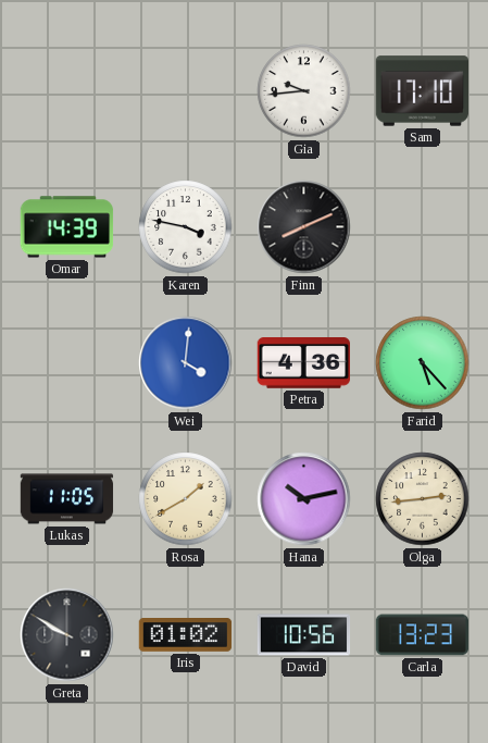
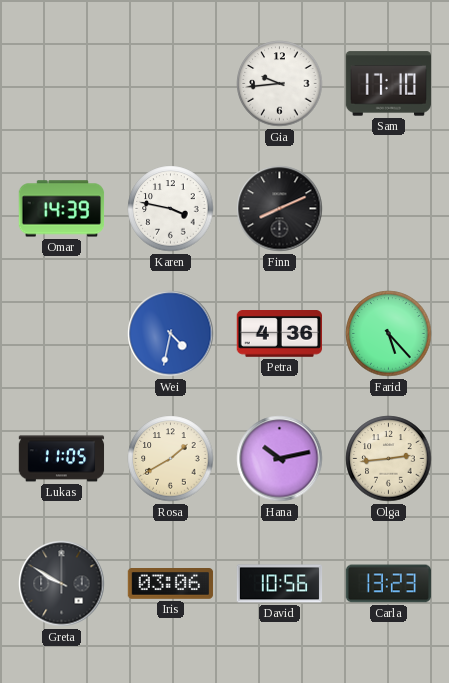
Wei: 4:01 -> 4:32 (171, 334)
Iris: 01:02 -> 03:06 (171, 584)
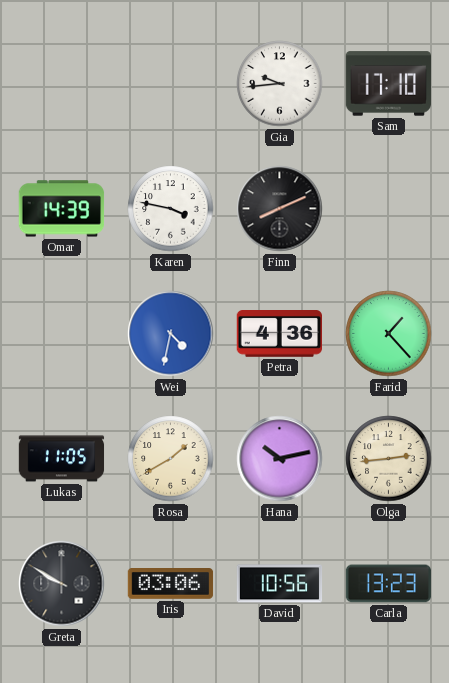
Farid: 5:23 -> 1:23 (389, 334)
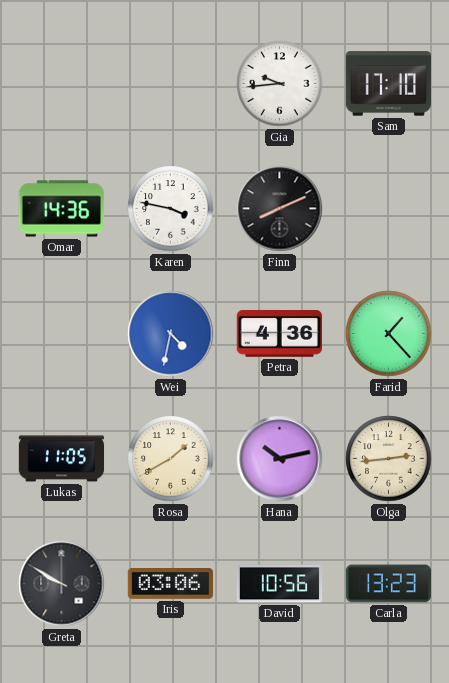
Omar: 14:39 -> 14:36 (62, 209)
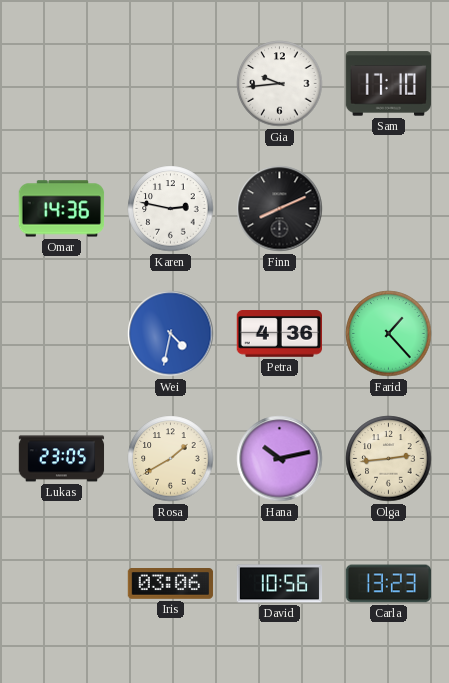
Karen: 3:47 -> 2:47 (171, 209)
Lukas: 11:05 -> 23:05 (62, 459)
Greta: 9:50 -> none (62, 584)
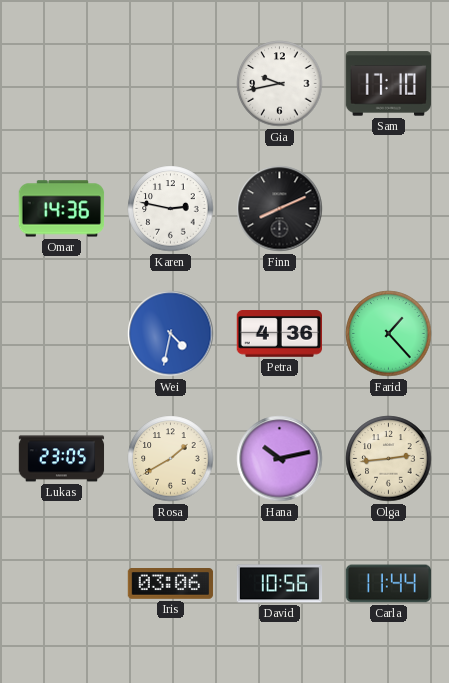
Gia: 9:44 -> 9:43 (280, 84)
Carla: 13:23 -> 11:44 (389, 584)
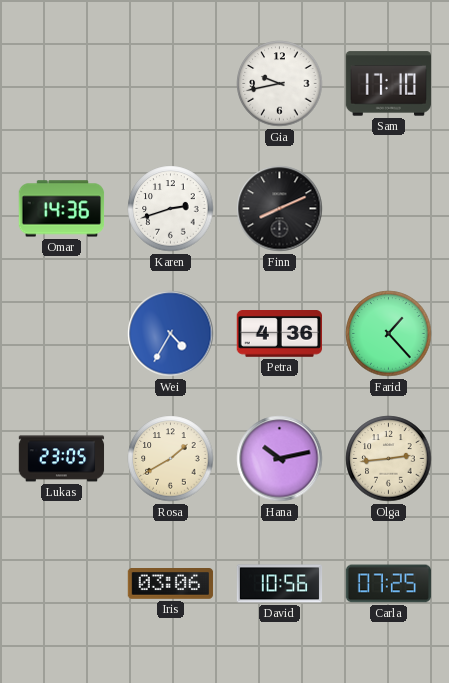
Karen: 2:47 -> 2:42 (171, 209)
Wei: 4:32 -> 4:35 (171, 334)
Carla: 11:44 -> 07:25 (389, 584)
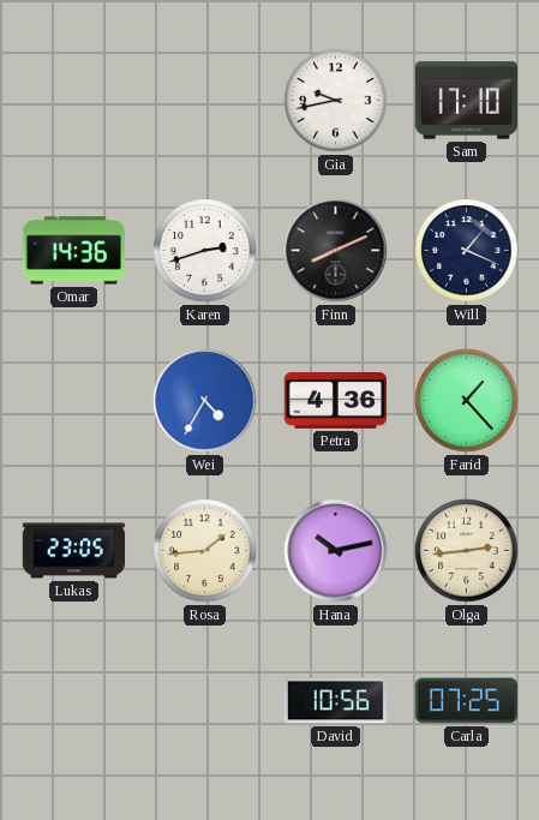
Will: none -> 1:19 (467, 251)
Rosa: 1:40 -> 1:44 (205, 551)
Iris: 03:06 -> none (171, 584)
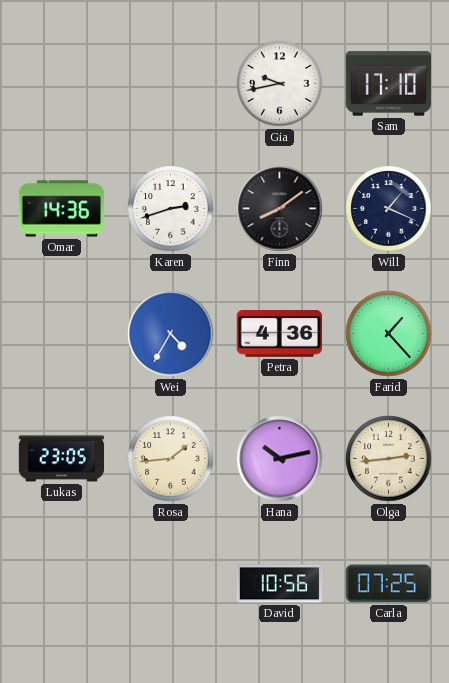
Finn: 8:11 -> 8:09 (280, 209)
